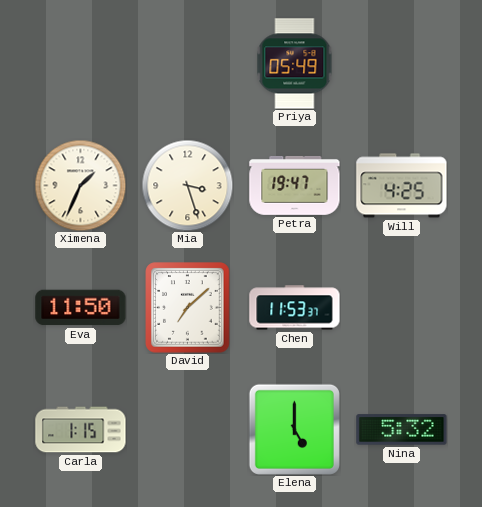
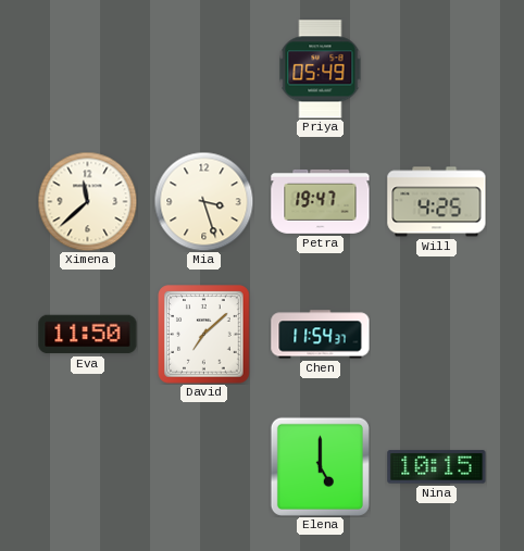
Ximena: 1:34 -> 11:38 (87, 201)
Chen: 11:53 -> 11:54 (321, 335)
Carla: 1:15 -> none (81, 430)
Nina: 5:32 -> 10:15 (437, 467)
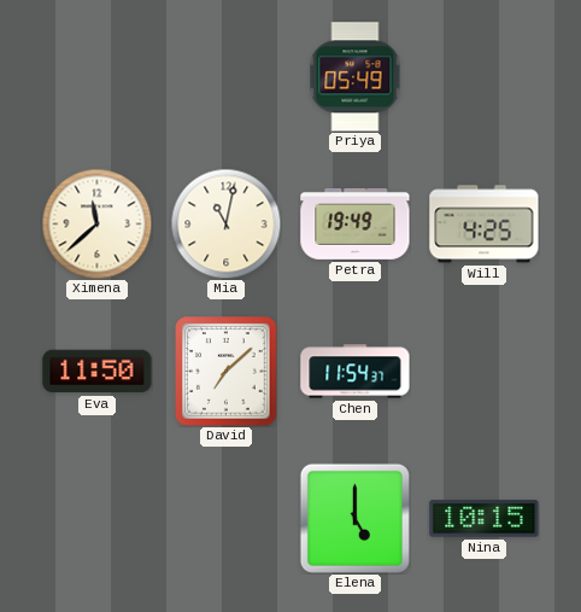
Mia: 3:27 -> 11:02 (225, 223)
Petra: 19:47 -> 19:49 (356, 223)
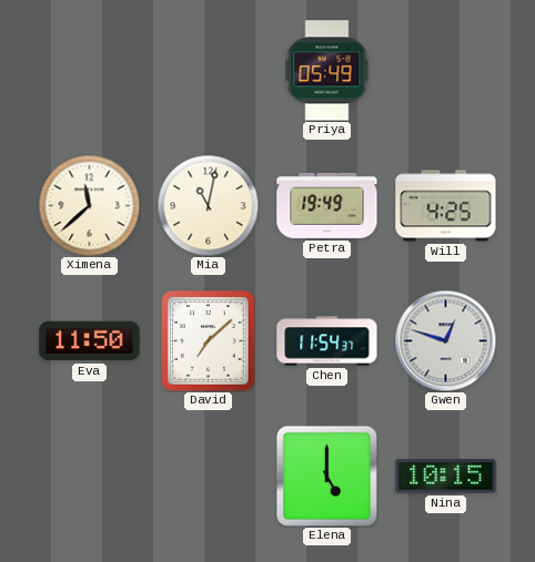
Gwen: none -> 12:48 (445, 340)
